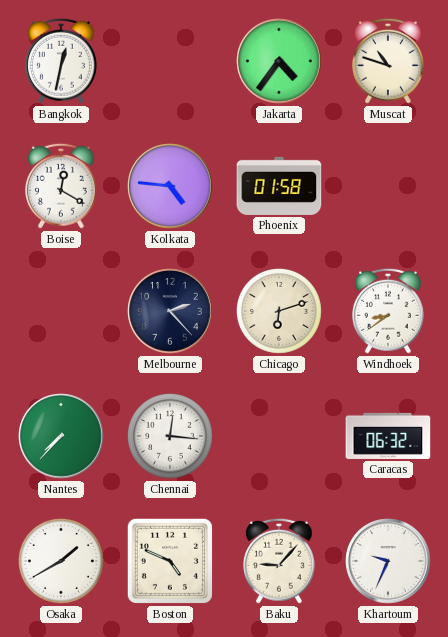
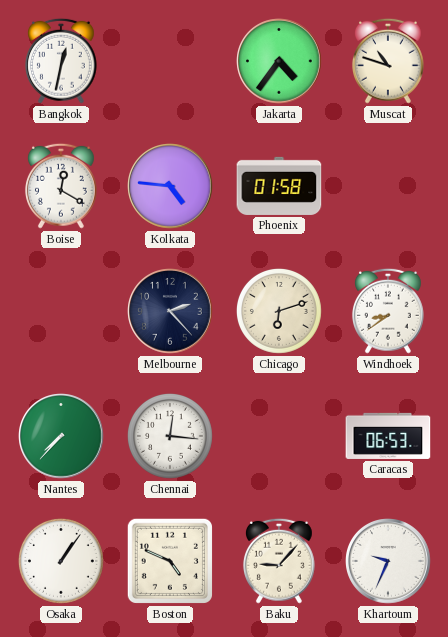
Caracas: 06:32 -> 06:53 (388, 436)
Osaka: 1:40 -> 1:06 (61, 561)
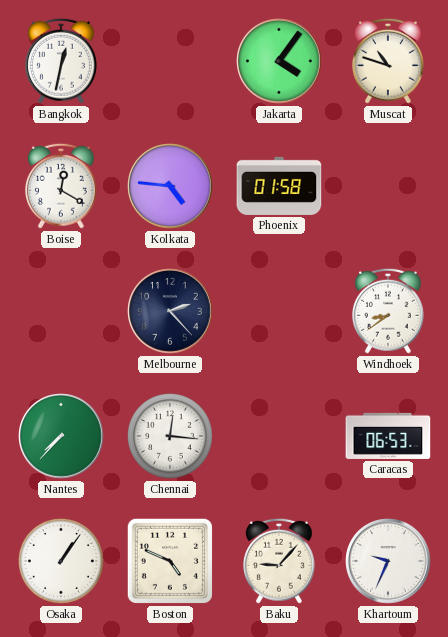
Jakarta: 4:36 -> 4:06 (279, 61)
Chicago: 6:12 -> none (279, 311)
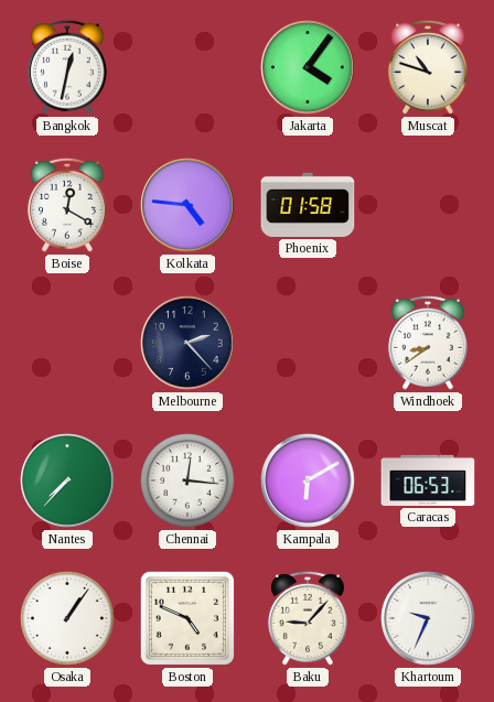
Kampala: none -> 6:10 (308, 480)
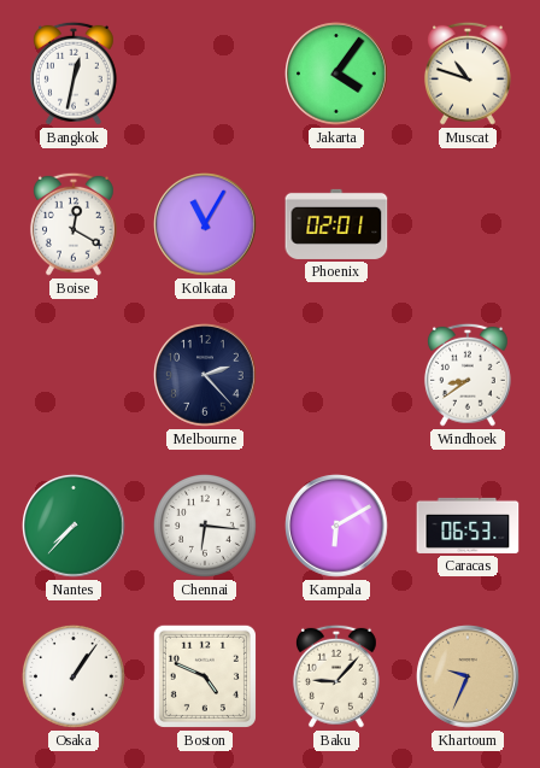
Kolkata: 4:46 -> 11:05 (205, 224)
Phoenix: 01:58 -> 02:01 (336, 224)
Chennai: 12:16 -> 6:16 (205, 526)
Khartoum dial: white -> champagne (468, 676)
